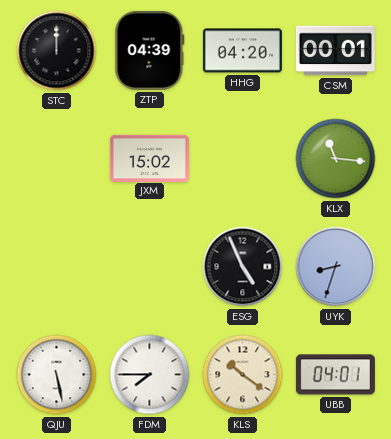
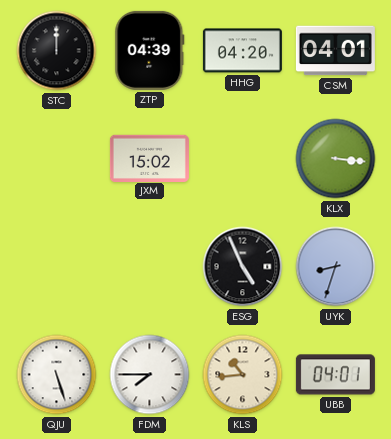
CSM: 00:01 -> 04:01 (335, 51)
KLX: 11:16 -> 3:16 (336, 159)
QJU: 5:28 -> 5:27 (57, 375)
KLS: 10:21 -> 10:44 (243, 375)
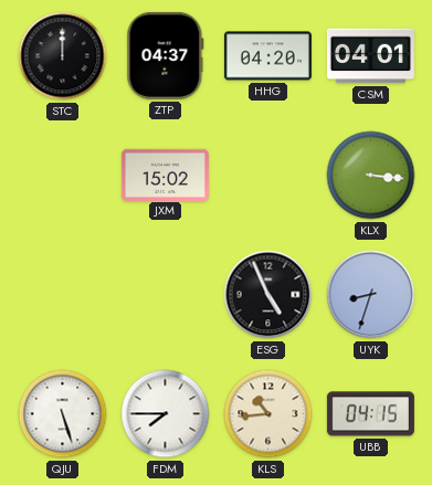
ZTP: 04:39 -> 04:37 (166, 55)
UBB: 04:01 -> 04:15 (370, 414)
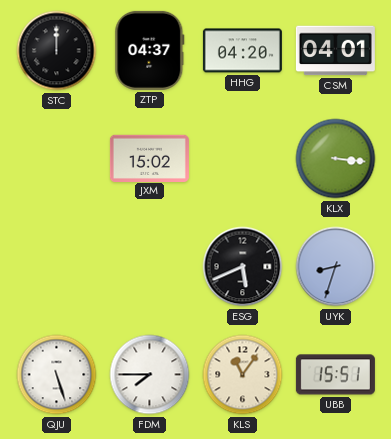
ESG: 4:56 -> 5:41 (243, 267)
KLS: 10:44 -> 11:06 (243, 375)
UBB: 04:15 -> 15:51 (335, 375)
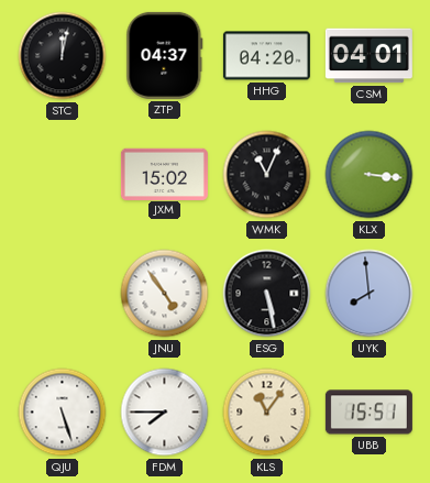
STC: 12:00 -> 12:02 (63, 56)
WMK: none -> 11:04 (267, 175)
JNU: none -> 4:54 (165, 294)
ESG: 5:41 -> 5:28 (267, 294)
UYK: 8:33 -> 7:59 (370, 294)
